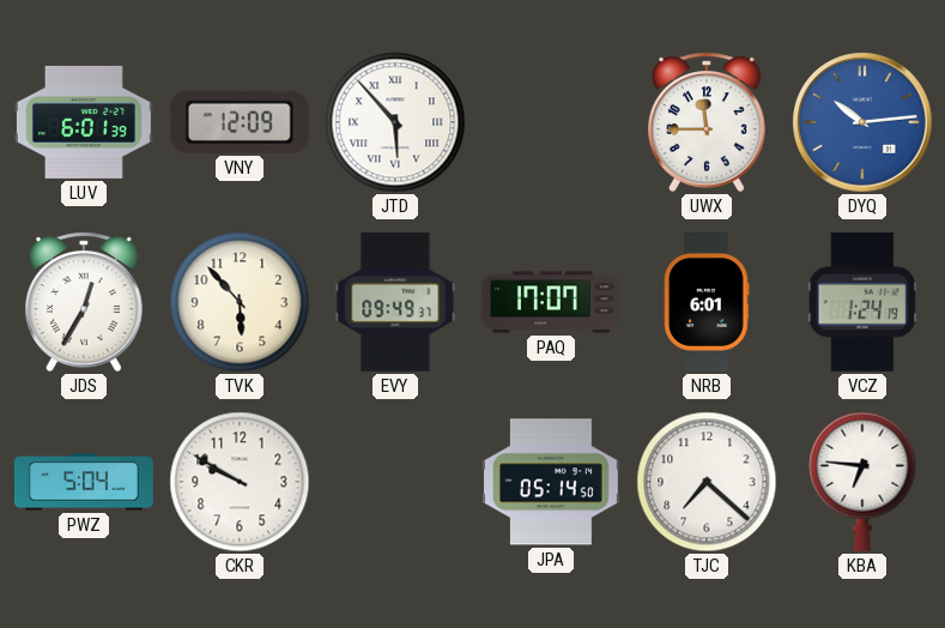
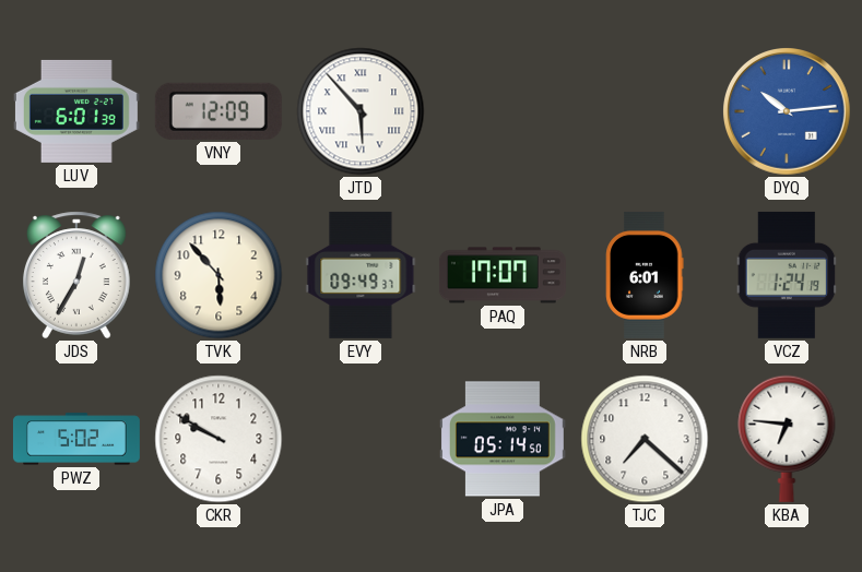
UWX: 11:45 -> none (708, 122)
PWZ: 5:04 -> 5:02 (76, 439)
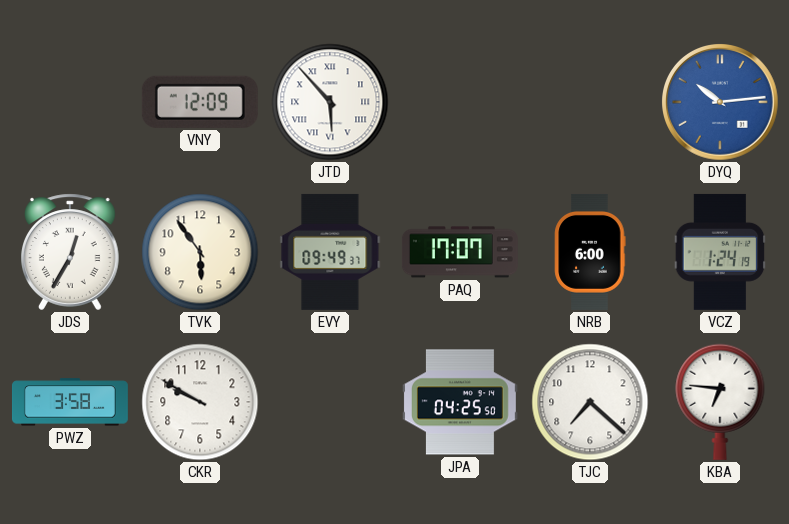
LUV: 6:01 -> none (76, 111)
TVK: 5:53 -> 5:54 (200, 252)
NRB: 6:01 -> 6:00 (590, 252)
PWZ: 5:02 -> 3:58 (70, 402)
JPA: 05:14 -> 04:25 (460, 402)
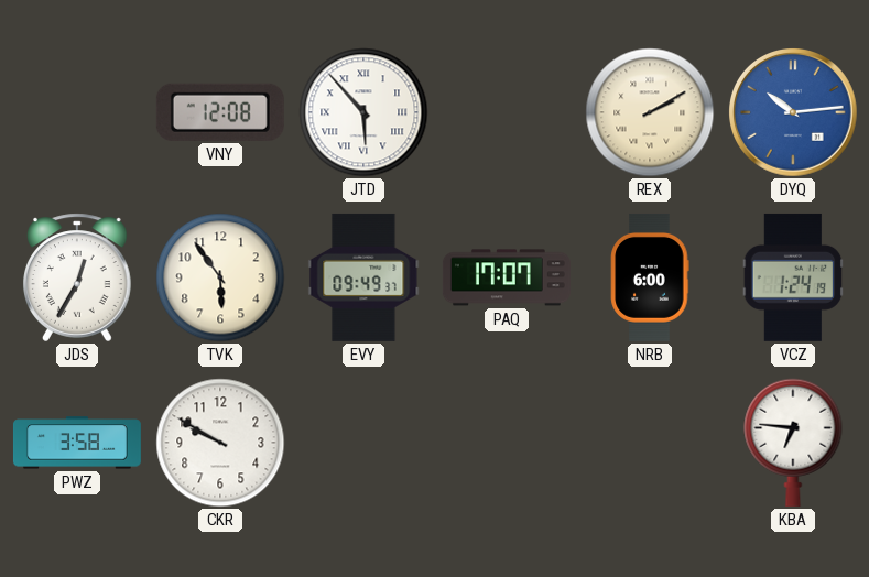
VNY: 12:09 -> 12:08 (220, 112)
REX: none -> 2:10 (650, 112)
JPA: 04:25 -> none (460, 402)
TJC: 7:22 -> none (590, 402)
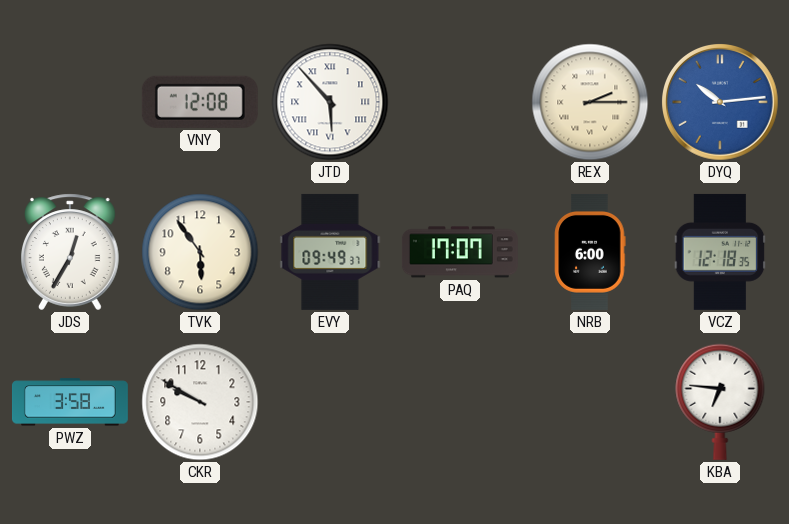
REX: 2:10 -> 2:15 (590, 102)
VCZ: 1:24 -> 12:18 (720, 252)
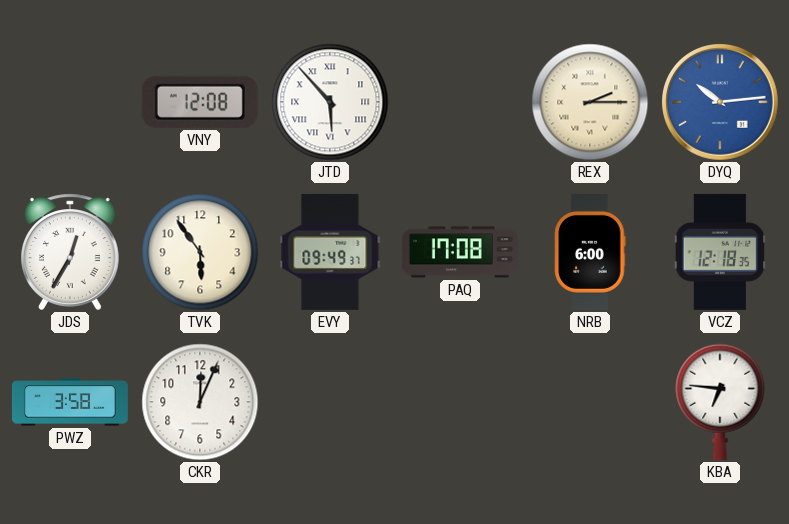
PAQ: 17:07 -> 17:08 (460, 252)
CKR: 9:50 -> 12:04 (200, 402)
